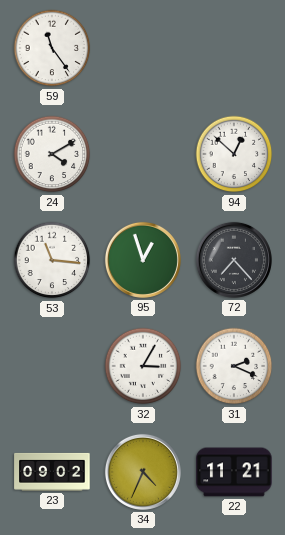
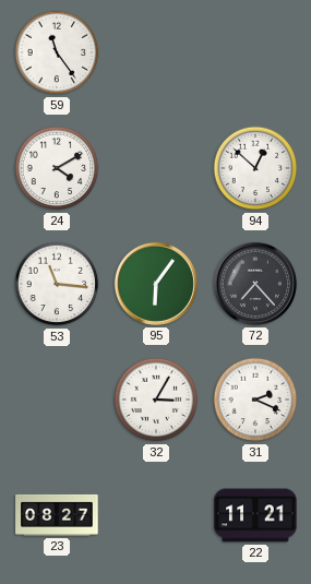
95: 12:57 -> 6:06 (156, 284)
23: 09:02 -> 08:27 (57, 515)
34: 4:34 -> none (143, 472)
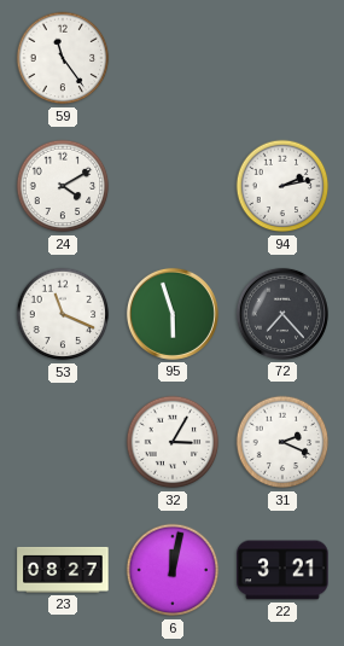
94: 12:52 -> 2:13 (282, 186)
53: 11:16 -> 11:19 (63, 314)
95: 6:06 -> 5:57 (173, 314)
6: none -> 12:02 (173, 570)
22: 11:21 -> 3:21 (282, 570)
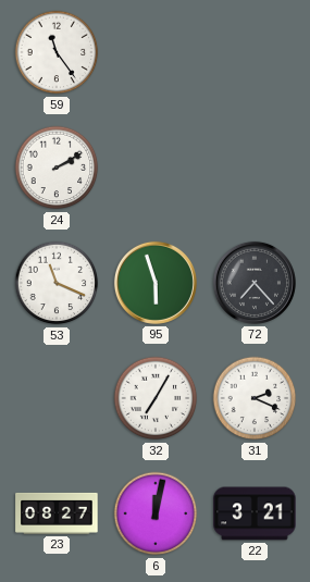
24: 4:10 -> 2:10 (57, 168)
94: 2:13 -> none (282, 186)
32: 3:05 -> 7:05 (156, 398)
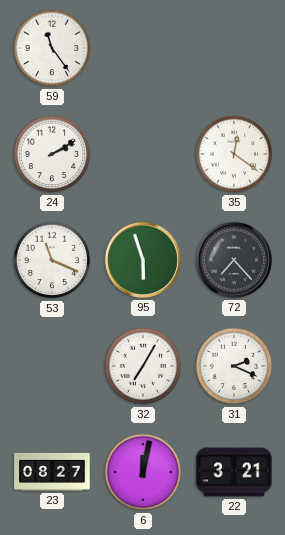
35: none -> 12:21 (234, 154)
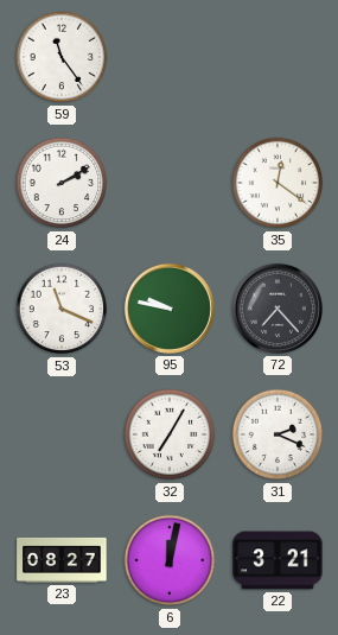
95: 5:57 -> 9:47 (170, 309)
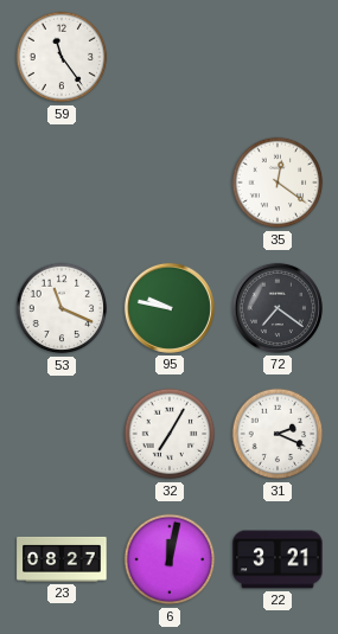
24: 2:10 -> none (62, 183)
72: 7:23 -> 7:21 (278, 308)
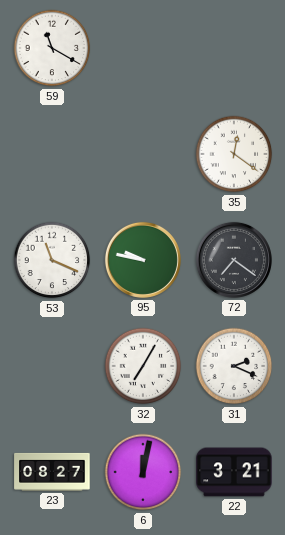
59: 11:24 -> 11:20 (52, 48)
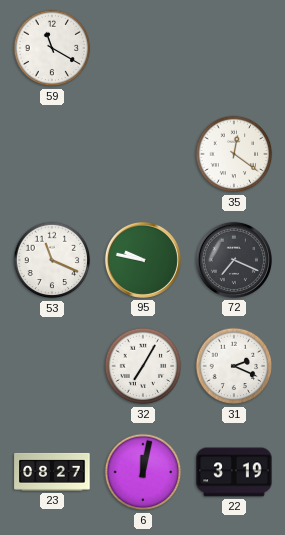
72: 7:21 -> 7:19 (234, 260)
22: 3:21 -> 3:19 (234, 472)
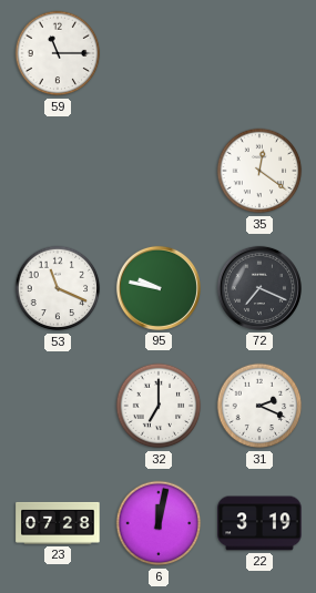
59: 11:20 -> 11:15 (58, 53)
32: 7:05 -> 7:00 (159, 406)
23: 08:27 -> 07:28 (58, 523)
